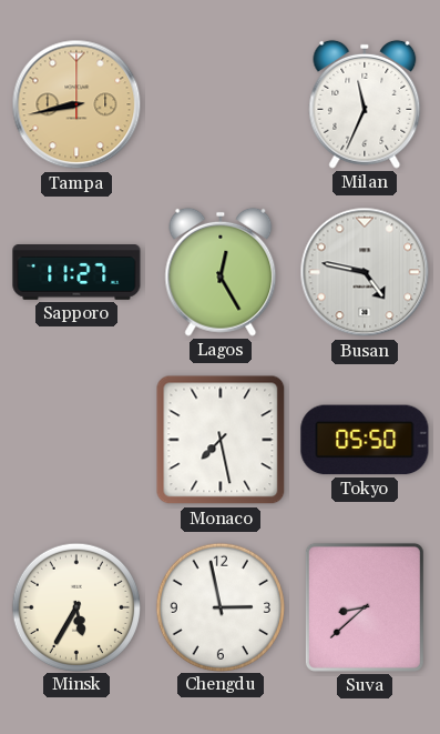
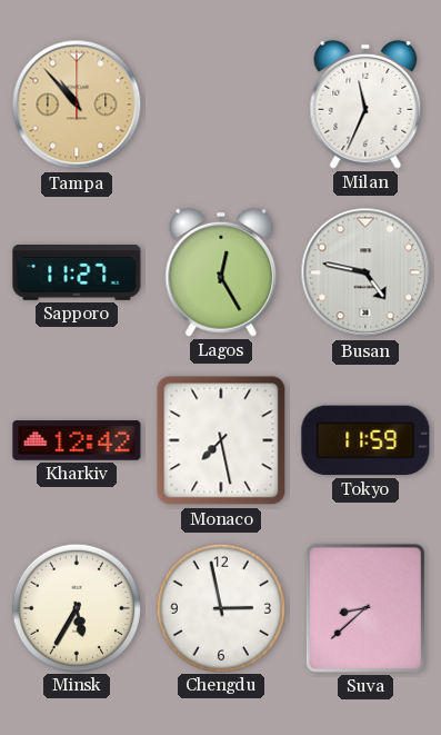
Tampa: 8:43 -> 10:53 (77, 105)
Kharkiv: none -> 12:42 (77, 440)
Tokyo: 05:50 -> 11:59 (365, 440)
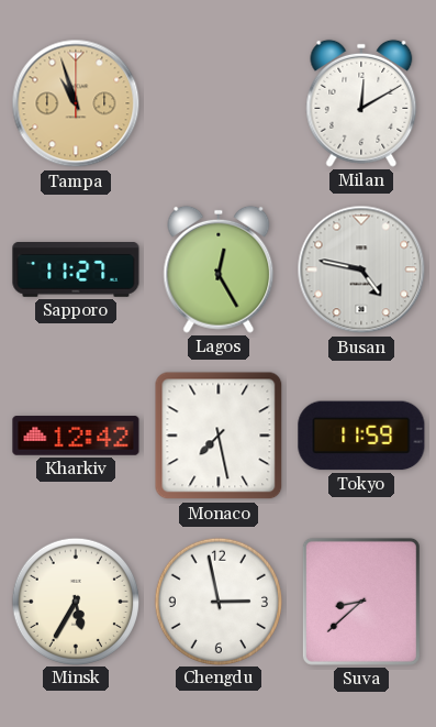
Tampa: 10:53 -> 10:57 (76, 103)
Milan: 11:34 -> 12:10 (361, 103)
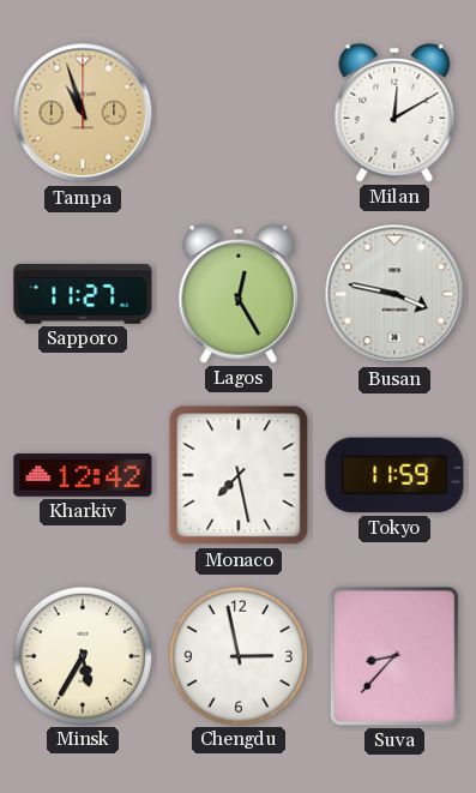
Busan: 4:47 -> 3:47 (394, 294)
Suva: 8:38 -> 8:37 (394, 656)
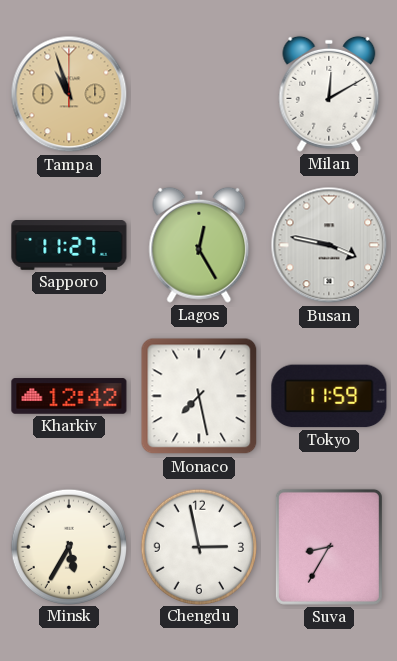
Suva: 8:37 -> 8:35 (329, 547)
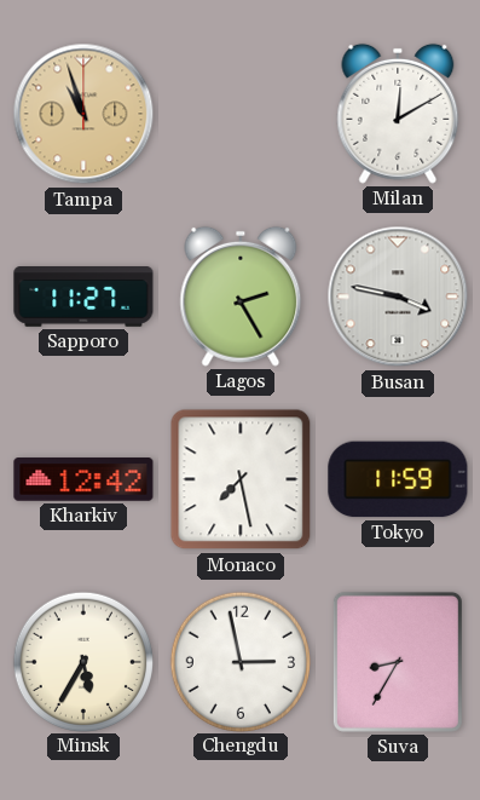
Lagos: 12:25 -> 2:25 (241, 297)
